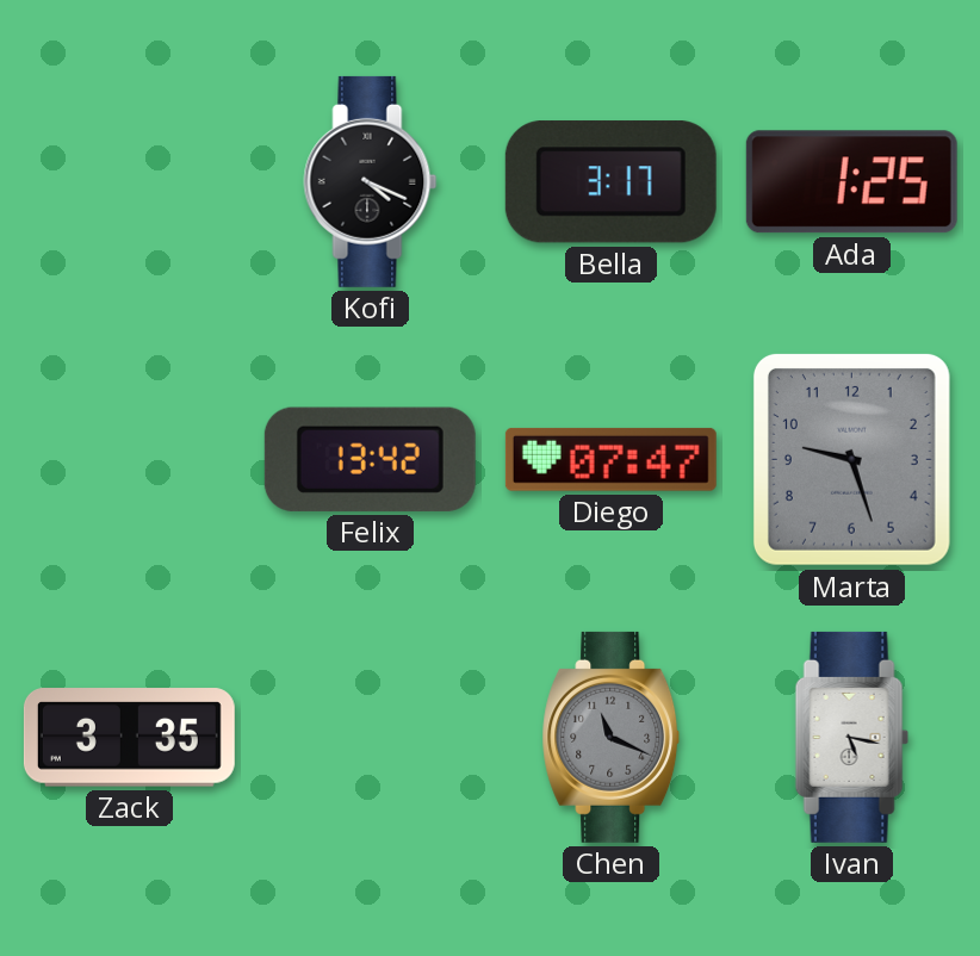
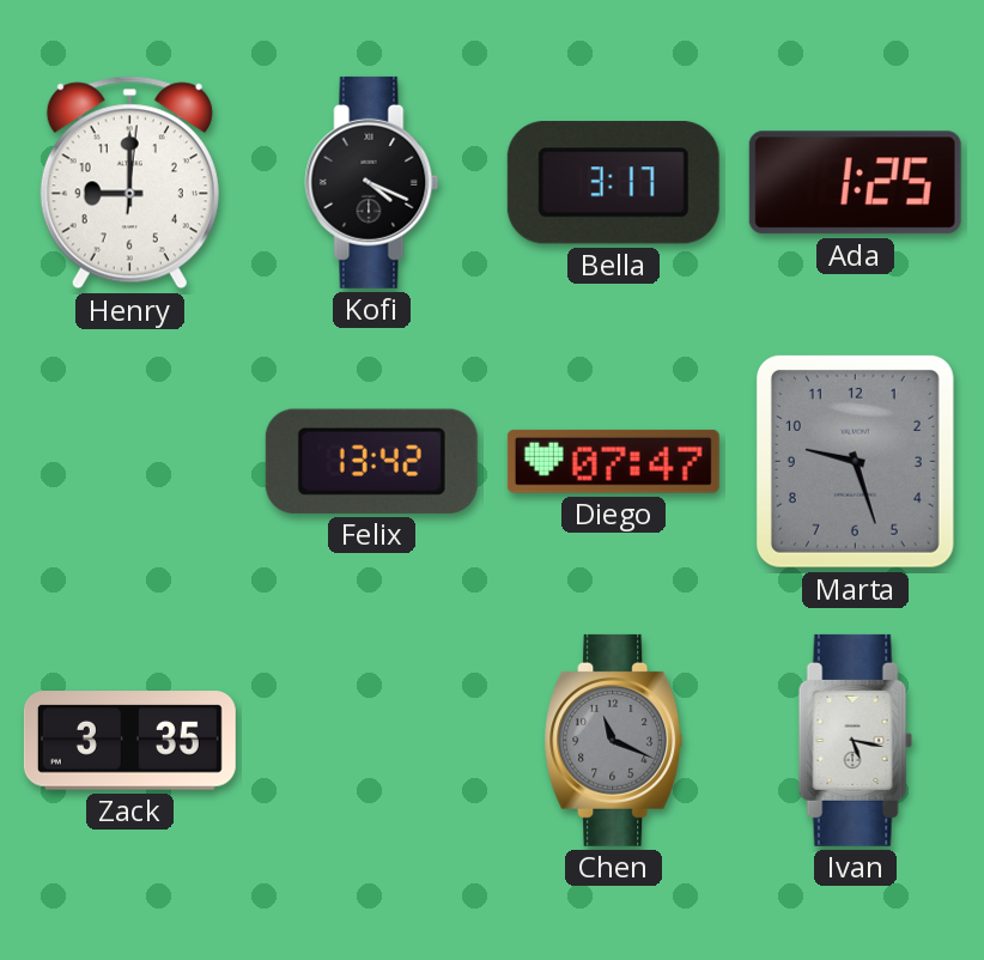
Henry: none -> 9:00 (129, 183)
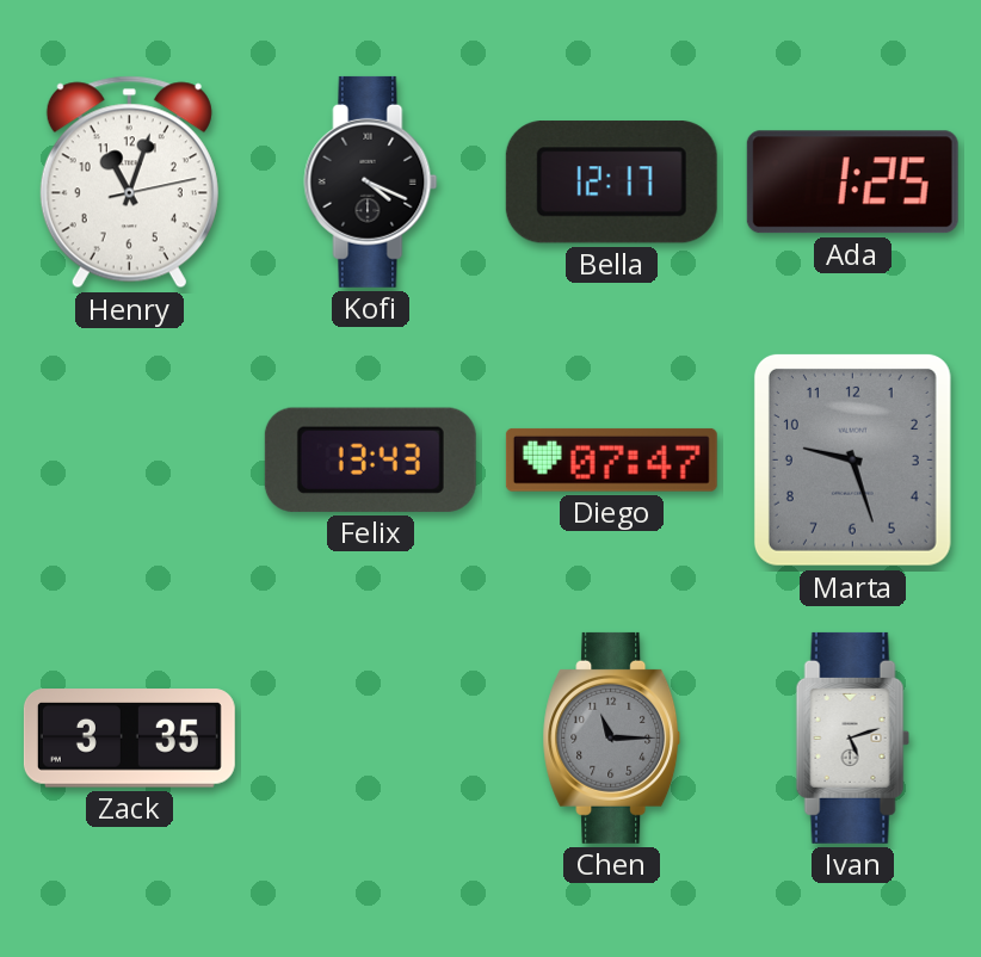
Henry: 9:00 -> 11:03 (129, 183)
Bella: 3:17 -> 12:17 (611, 183)
Felix: 13:42 -> 13:43 (370, 459)
Chen: 11:19 -> 11:15 (612, 737)
Ivan: 5:17 -> 5:12 (852, 737)
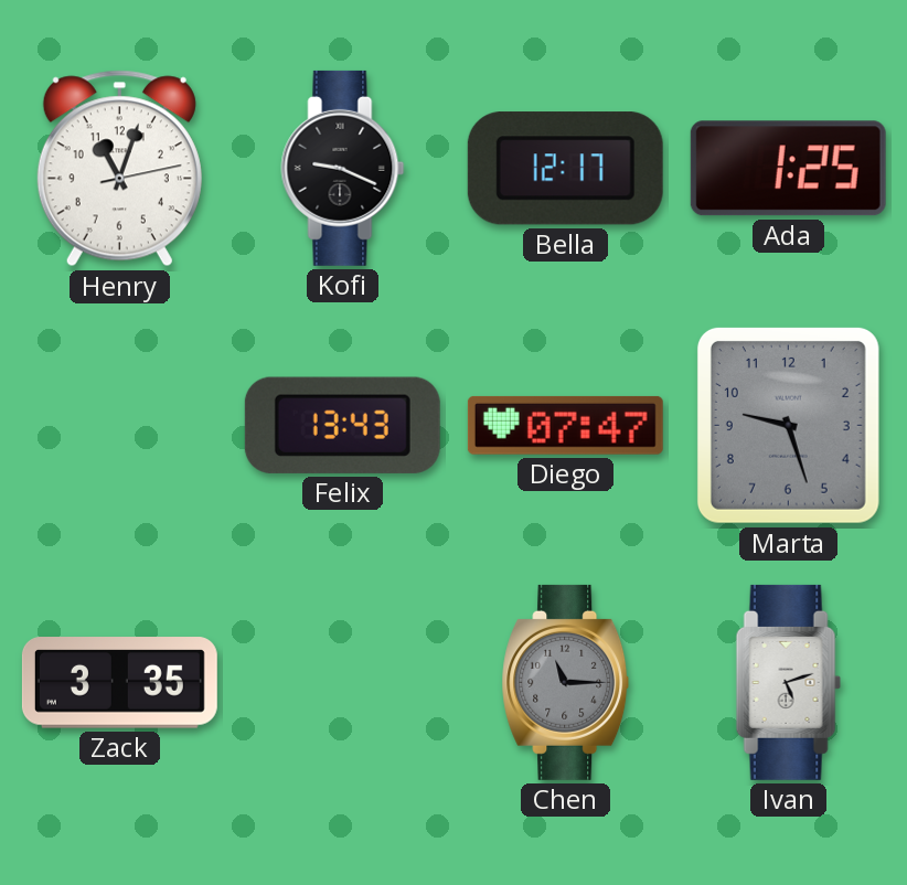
Kofi: 4:19 -> 9:19 (343, 168)
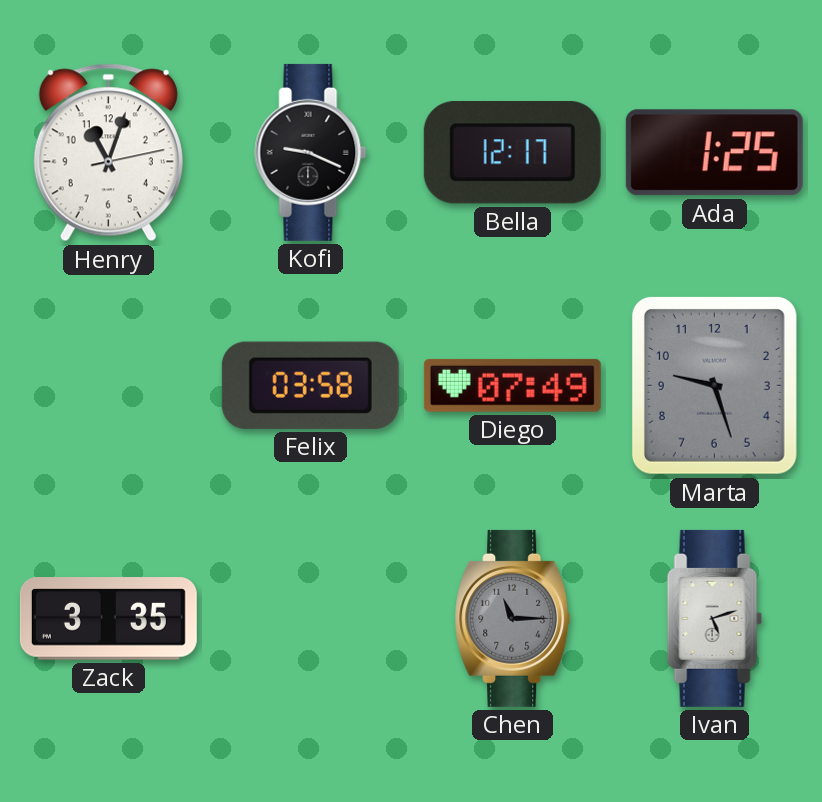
Felix: 13:43 -> 03:58 (310, 385)
Diego: 07:47 -> 07:49 (512, 385)
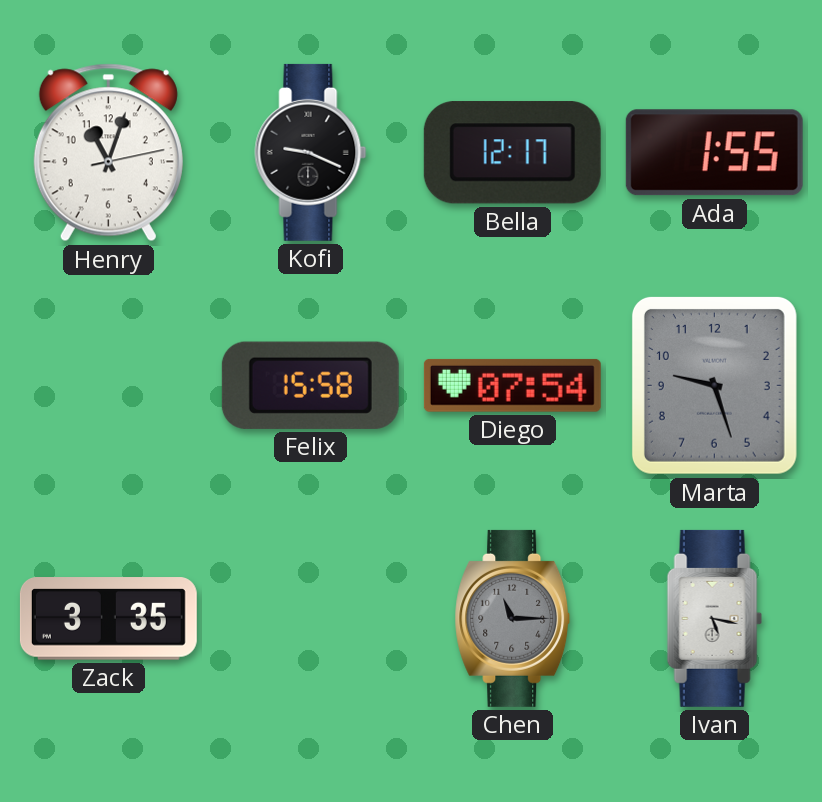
Ada: 1:25 -> 1:55 (714, 153)
Felix: 03:58 -> 15:58 (310, 385)
Diego: 07:49 -> 07:54 (512, 385)
Ivan: 5:12 -> 5:17 (714, 618)
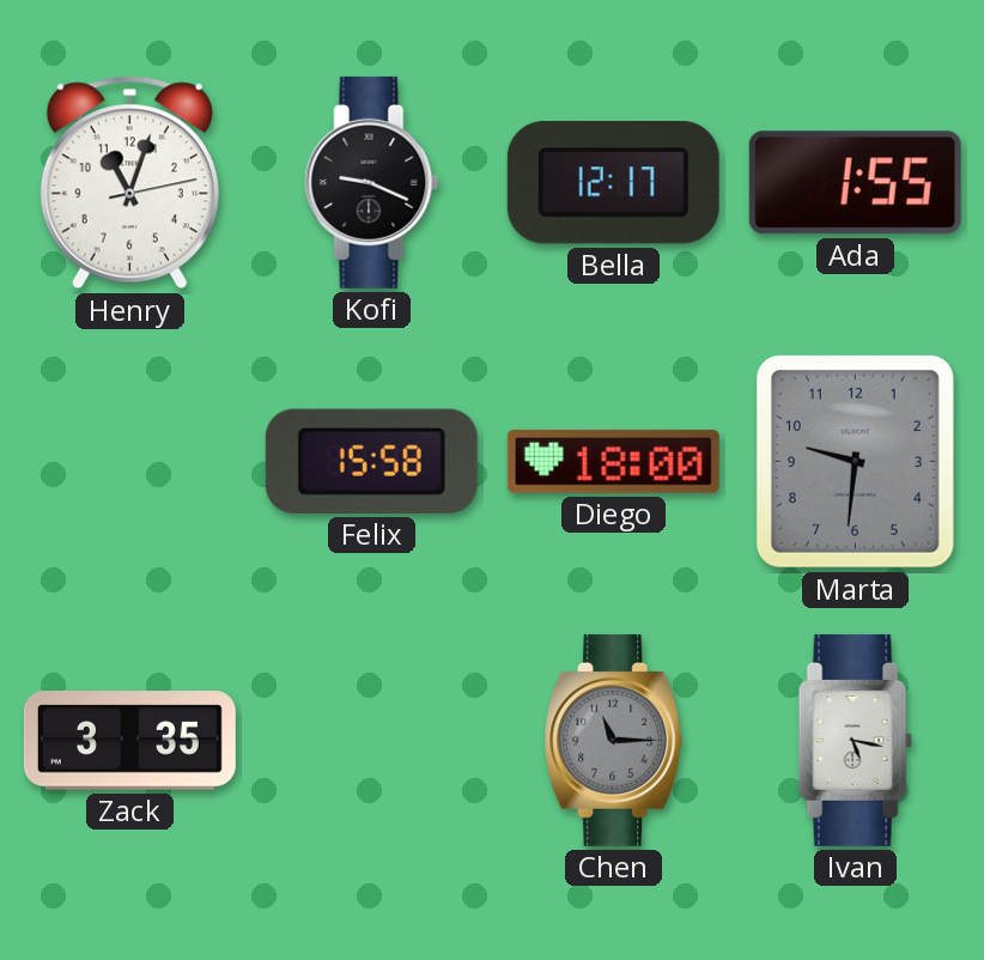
Diego: 07:54 -> 18:00 (613, 461)
Marta: 9:27 -> 9:31 (855, 461)
